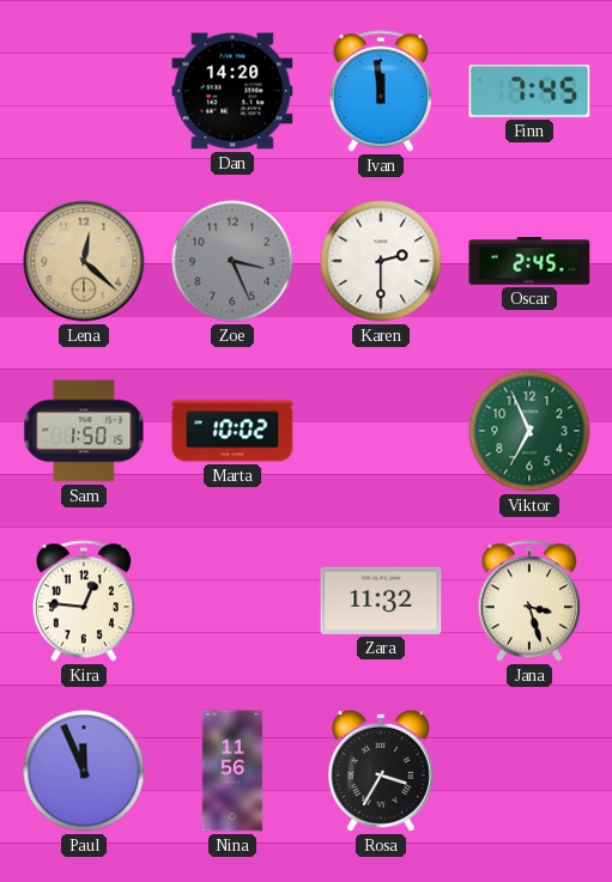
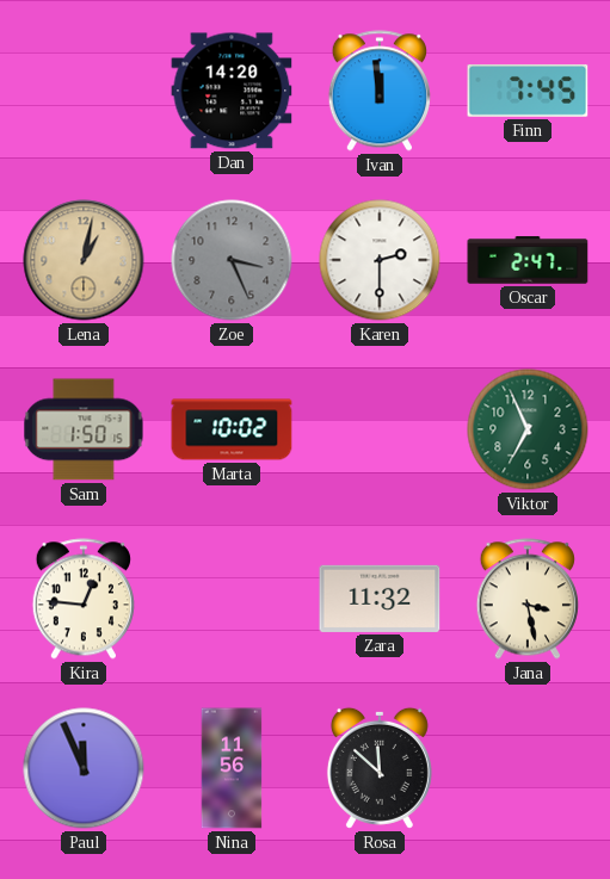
Lena: 12:22 -> 1:02 (84, 260)
Oscar: 2:45 -> 2:47 (528, 260)
Jana: 3:27 -> 3:28 (528, 599)
Rosa: 3:35 -> 11:52 (380, 768)
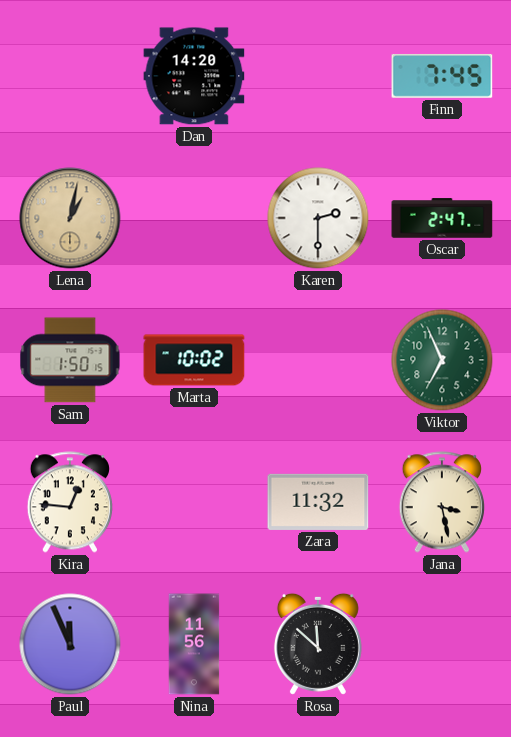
Ivan: 11:59 -> none (380, 91)
Zoe: 3:26 -> none (232, 260)
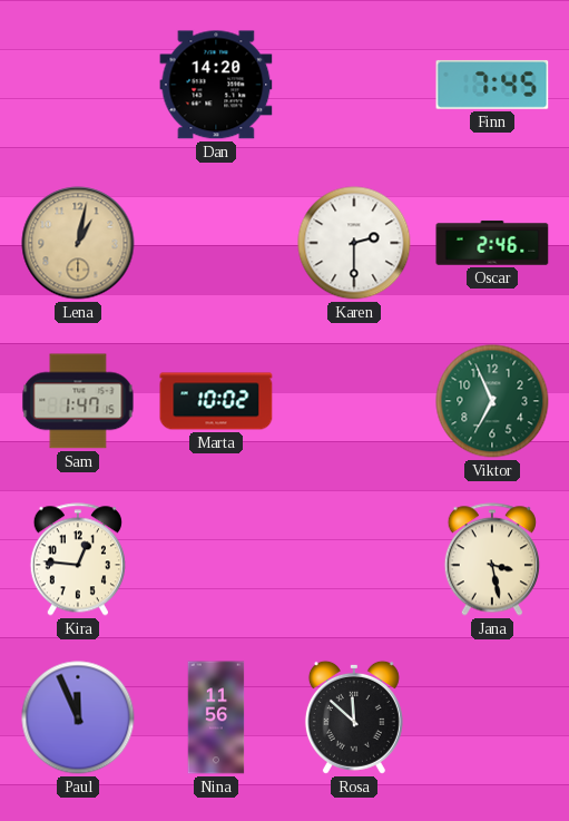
Oscar: 2:47 -> 2:46 (492, 243)
Sam: 1:50 -> 1:47 (78, 401)
Zara: 11:32 -> none (318, 502)
